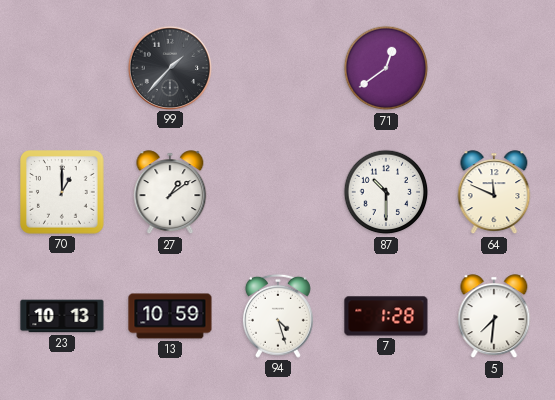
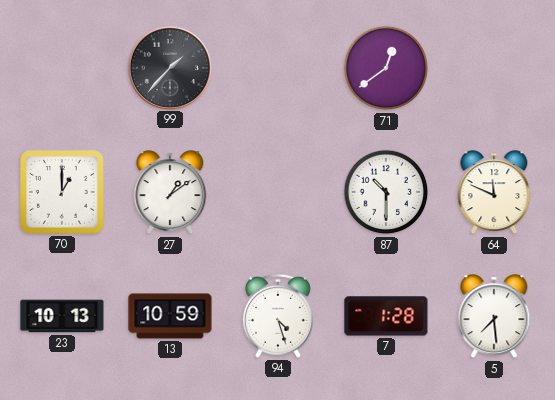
5: 7:31 -> 7:29 (494, 317)
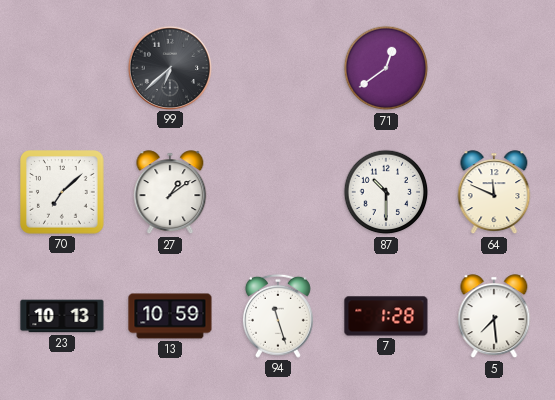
99: 1:37 -> 6:38 (169, 67)
70: 1:00 -> 7:08 (62, 192)
94: 4:27 -> 11:27 (278, 316)
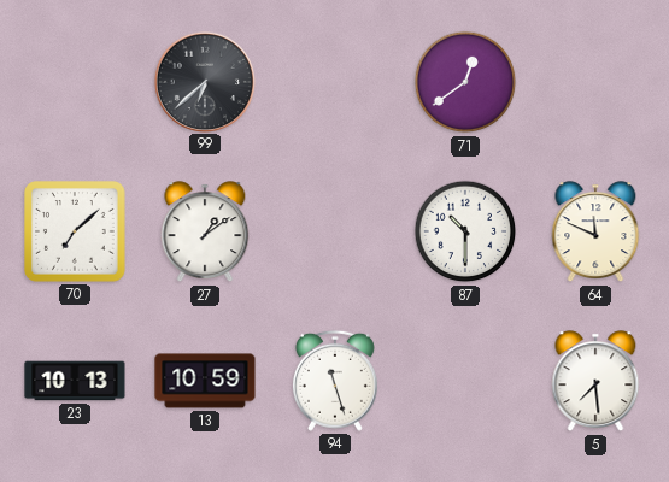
7: 1:28 -> none (386, 316)
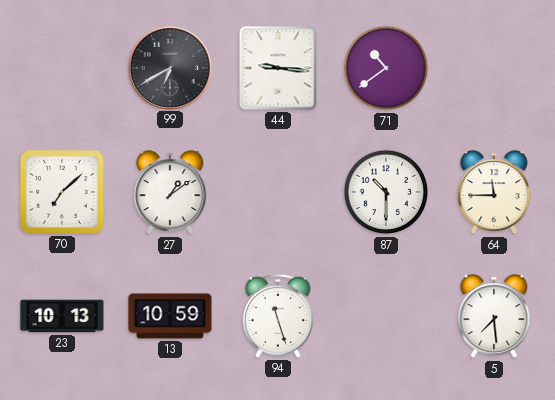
99: 6:38 -> 6:40 (169, 67)
44: none -> 9:16 (278, 68)
71: 12:39 -> 10:39 (386, 68)
64: 11:49 -> 11:45 (494, 193)
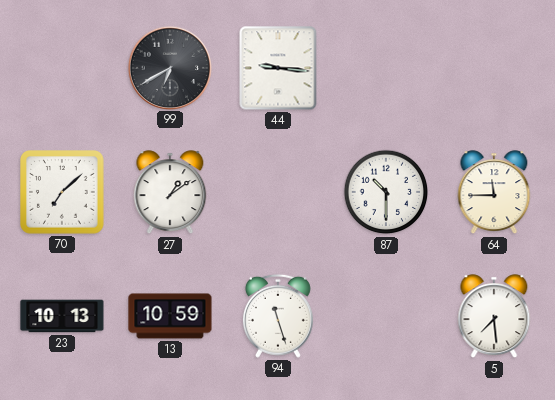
71: 10:39 -> none (386, 68)
